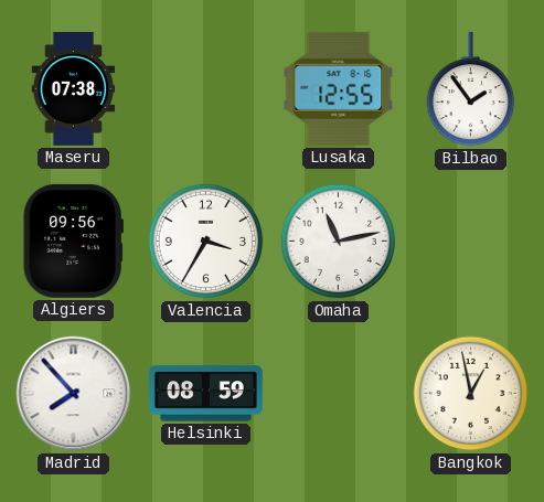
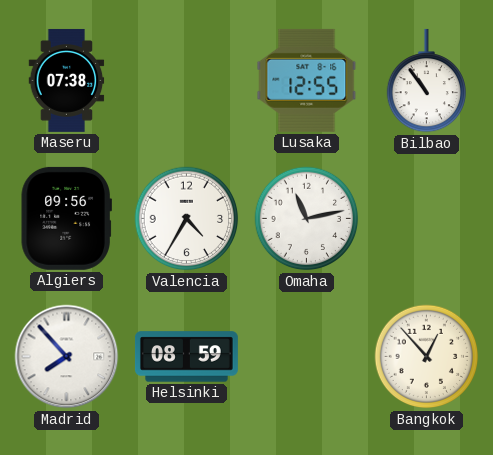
Bilbao: 1:54 -> 10:54 (426, 81)
Valencia: 3:35 -> 4:35 (187, 219)
Bangkok: 12:58 -> 12:53 (427, 357)
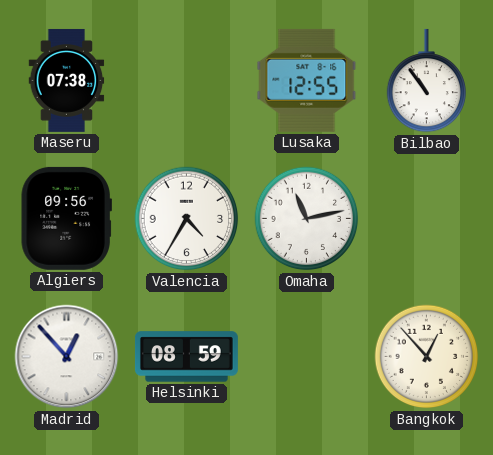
Madrid: 7:53 -> 12:53 (67, 357)
